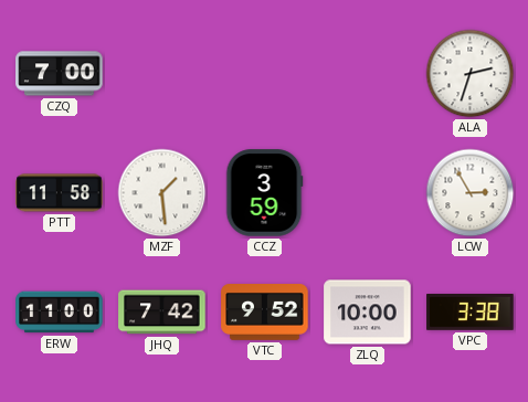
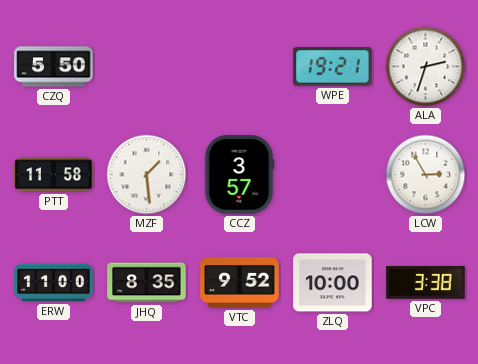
CZQ: 7:00 -> 5:50 (54, 67)
WPE: none -> 19:21 (333, 67)
CCZ: 3:59 -> 3:57 (239, 175)
JHQ: 7:42 -> 8:35 (147, 283)
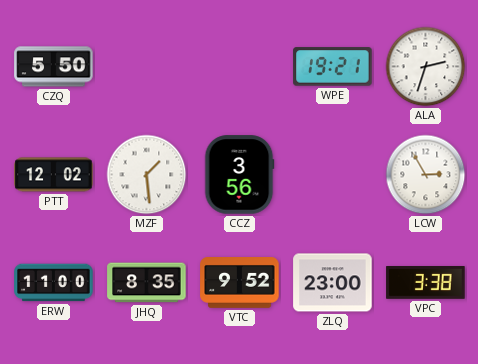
PTT: 11:58 -> 12:02 (54, 175)
CCZ: 3:57 -> 3:56 (239, 175)
ZLQ: 10:00 -> 23:00 (333, 283)
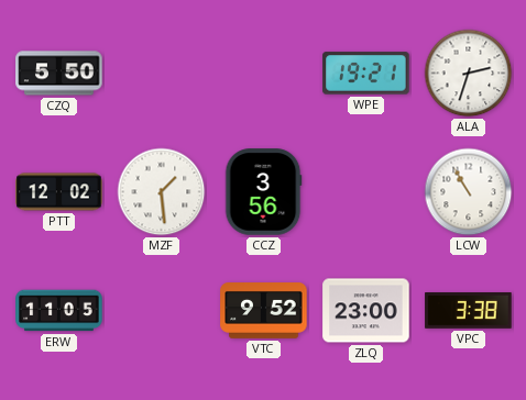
LCW: 2:55 -> 10:55 (469, 192)
ERW: 11:00 -> 11:05 (59, 311)
JHQ: 8:35 -> none (147, 283)
